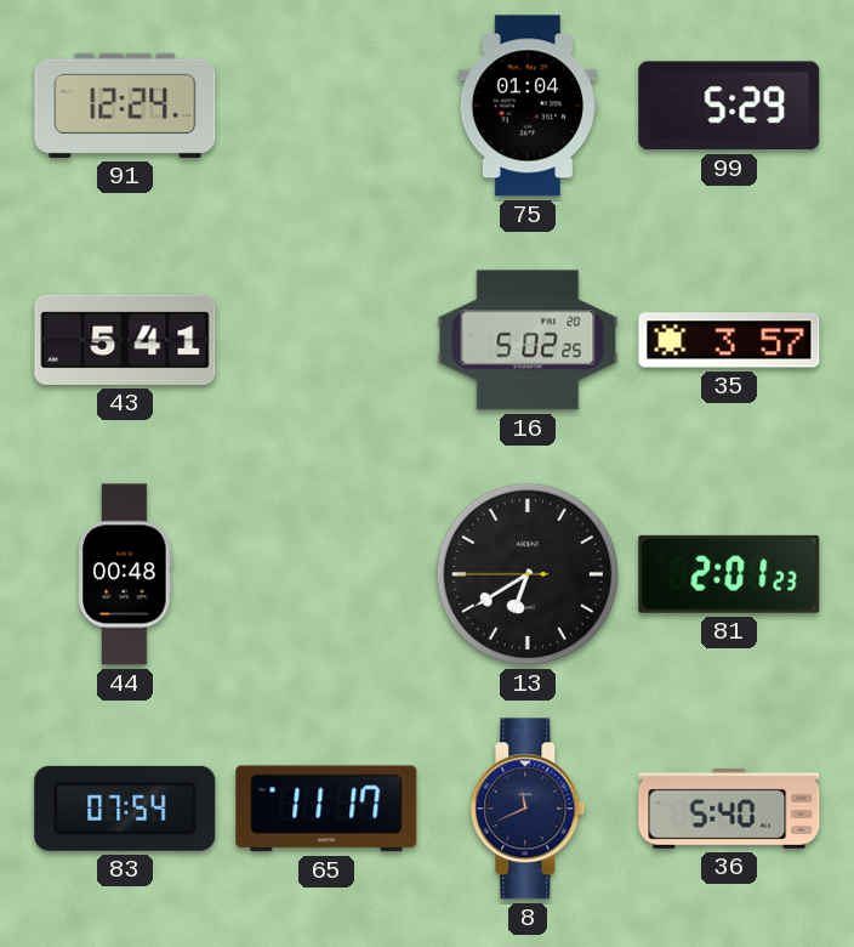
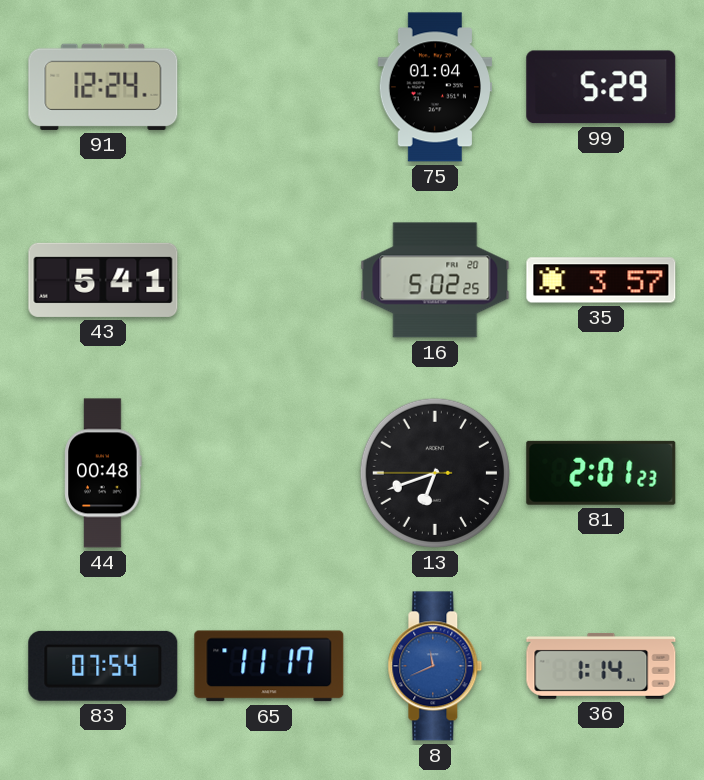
13: 6:39 -> 6:41 (435, 473)
8 dial: navy -> blue (435, 666)
36: 5:40 -> 1:14 (601, 666)
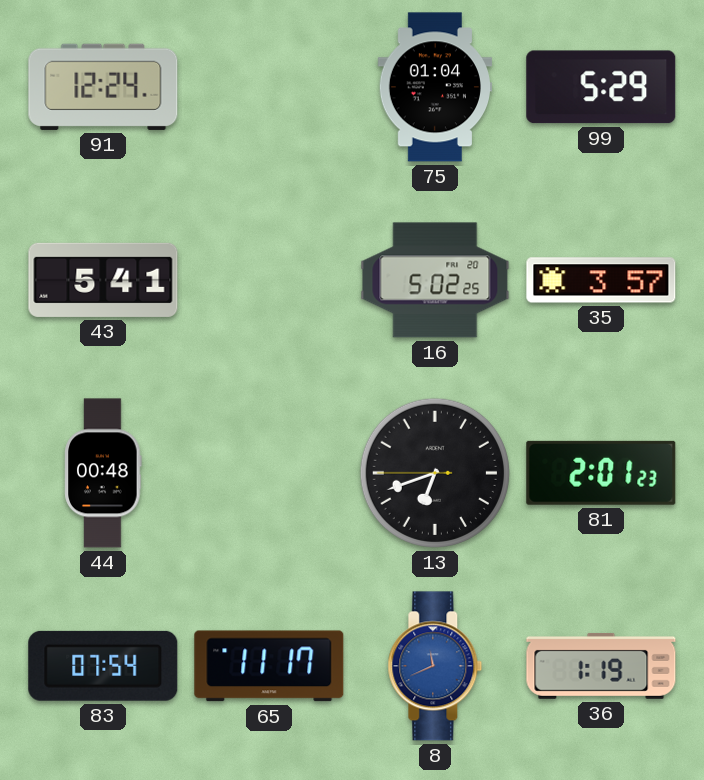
36: 1:14 -> 1:19 (601, 666)
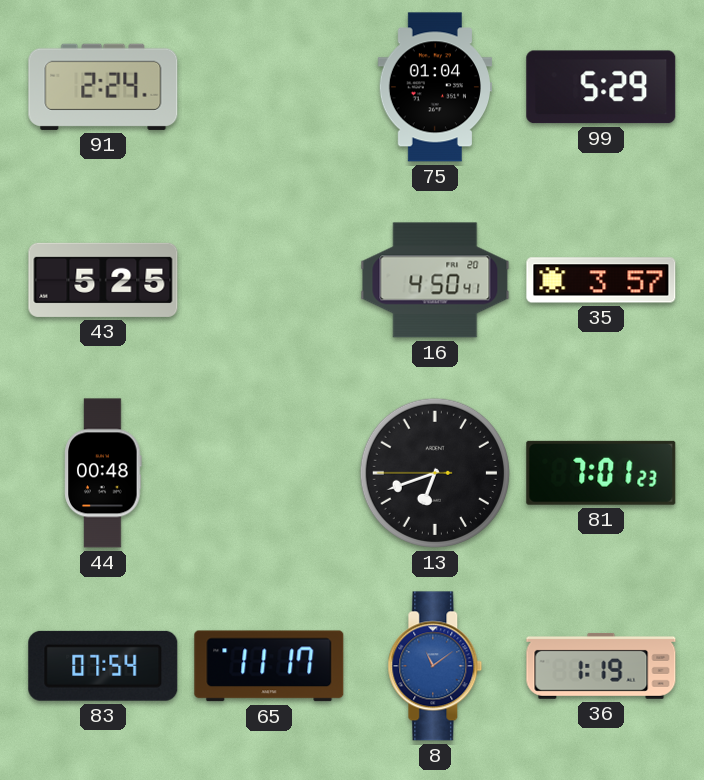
91: 12:24 -> 2:24 (103, 87)
43: 5:41 -> 5:25 (103, 280)
16: 5:02 -> 4:50 (435, 280)
81: 2:01 -> 7:01 (601, 473)
8: 11:41 -> 11:09 (435, 666)
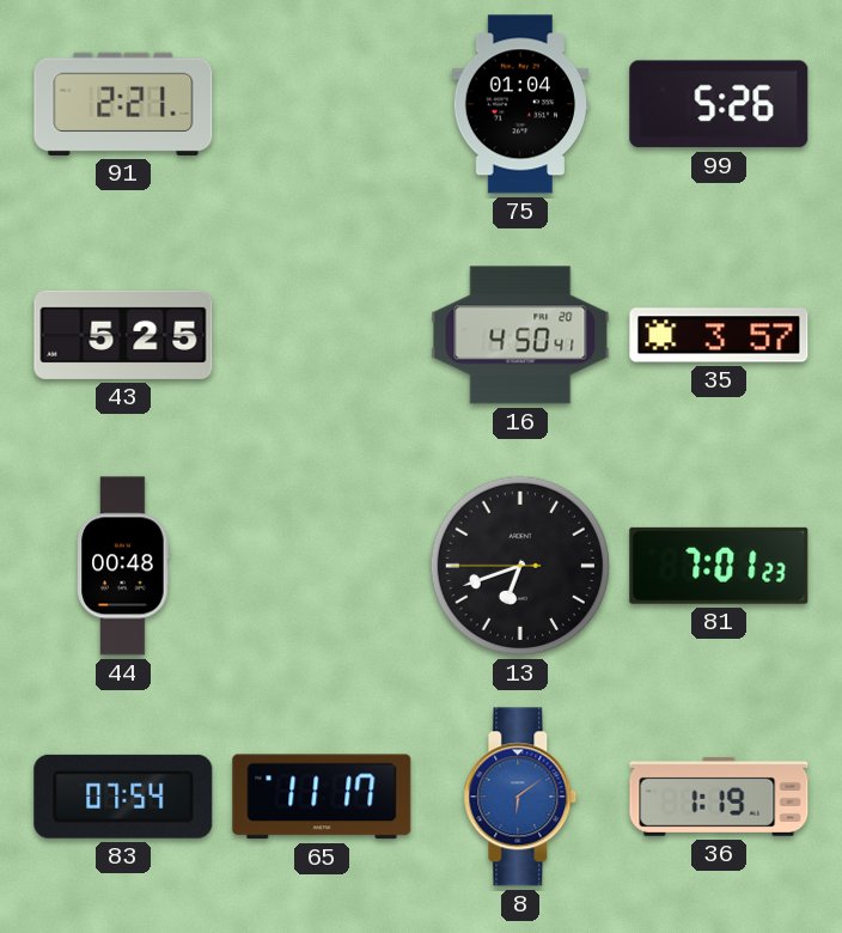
91: 2:24 -> 2:21 (123, 104)
99: 5:29 -> 5:26 (719, 104)
8: 11:09 -> 6:09 (520, 797)
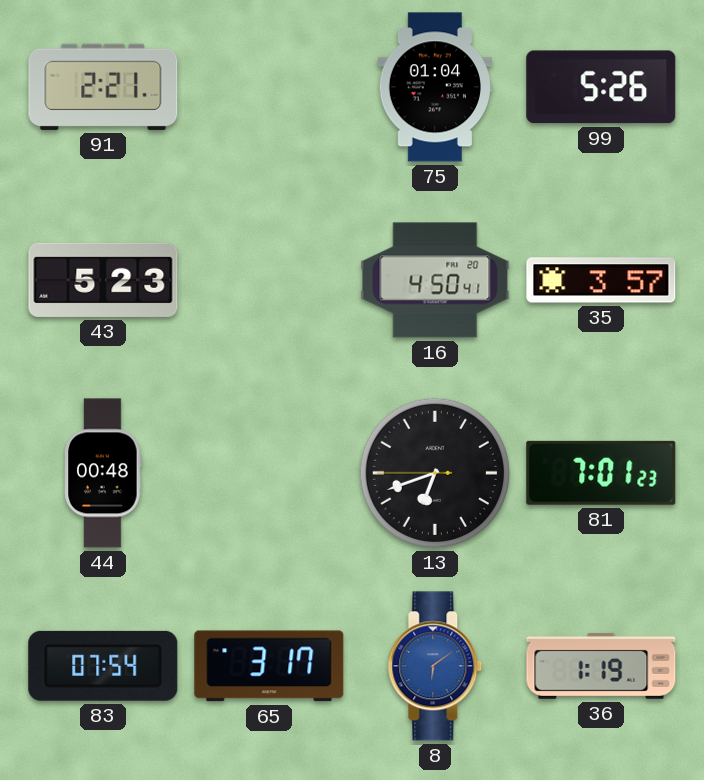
43: 5:25 -> 5:23 (103, 280)
65: 11:17 -> 3:17 (269, 666)
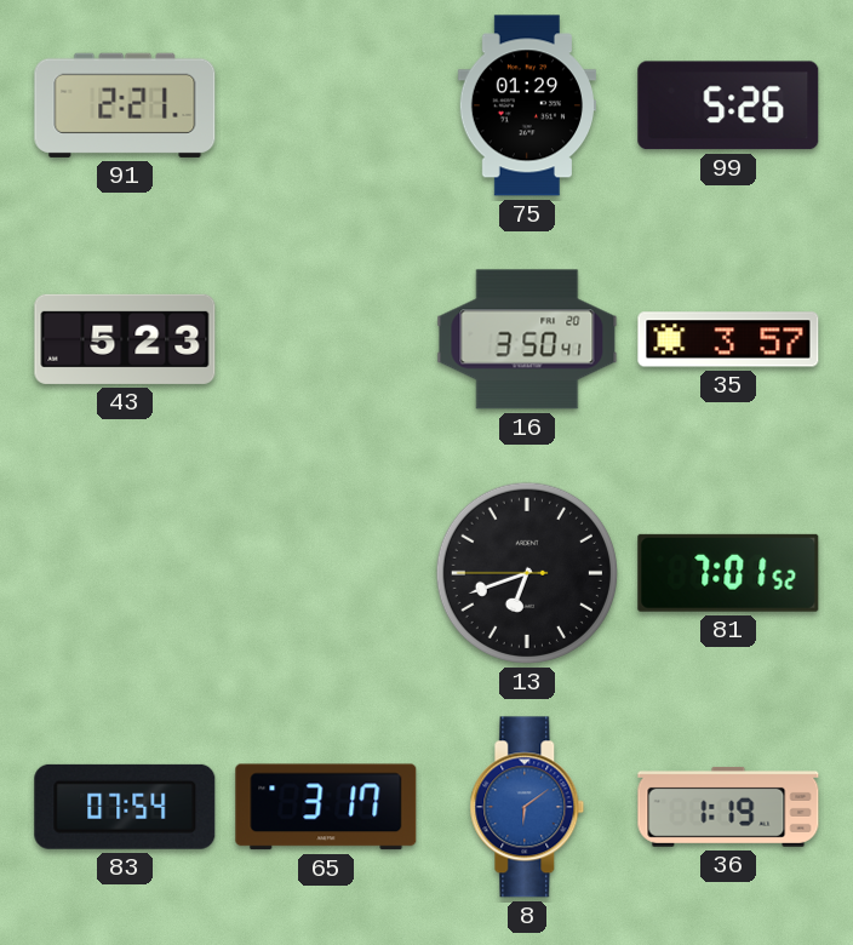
75: 01:04 -> 01:29 (526, 105)
16: 4:50 -> 3:50 (527, 339)
44: 00:48 -> none (103, 473)
81: 7:01:23 -> 7:01:52 (728, 573)
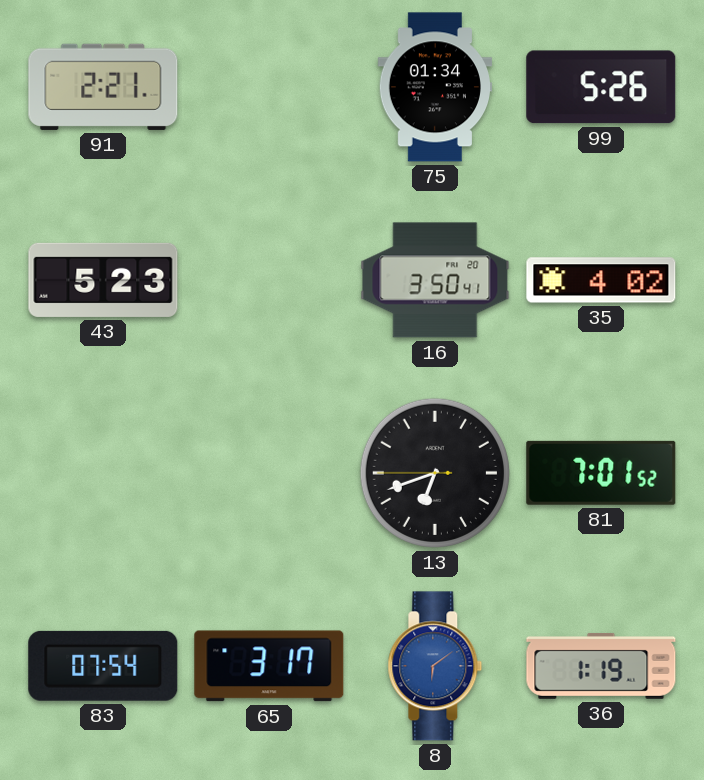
75: 01:29 -> 01:34 (434, 87)
35: 3:57 -> 4:02 (601, 280)
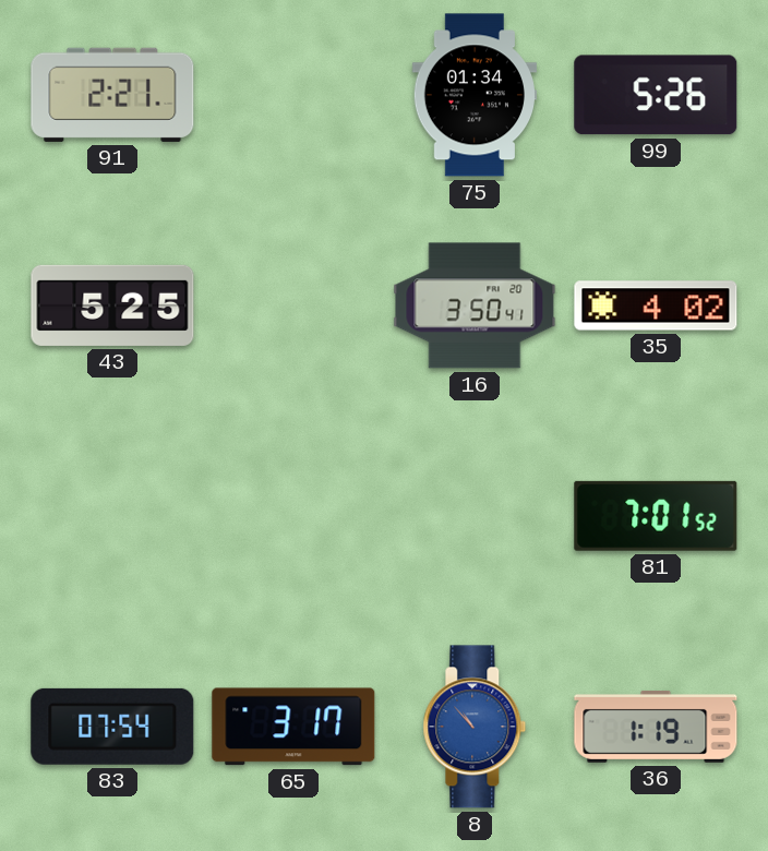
43: 5:23 -> 5:25 (112, 305)
13: 6:41 -> none (435, 473)
8: 6:09 -> 10:53 (475, 727)
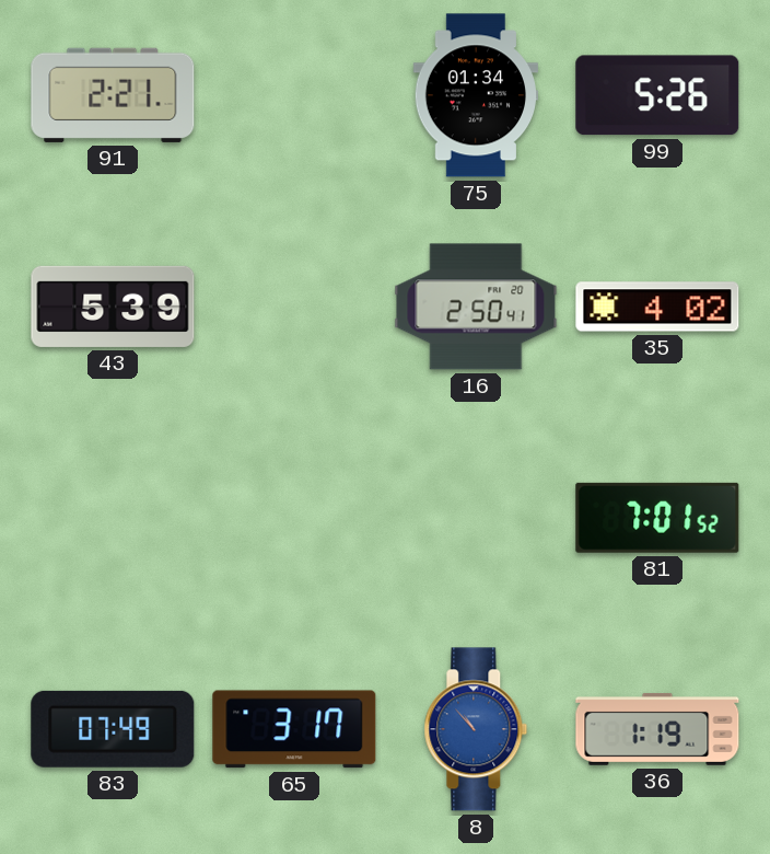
43: 5:25 -> 5:39 (113, 307)
16: 3:50 -> 2:50 (476, 307)
83: 07:54 -> 07:49 (113, 729)
